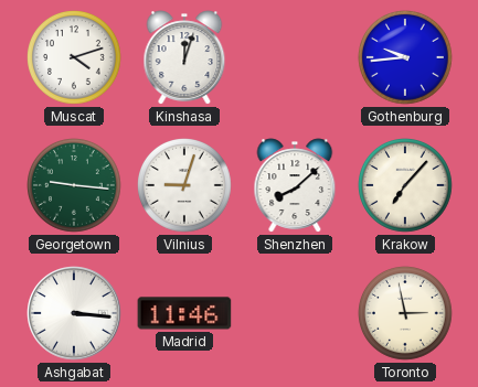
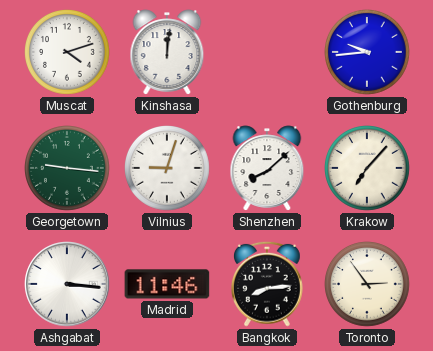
Kinshasa: 12:03 -> 12:01 (167, 52)
Bangkok: none -> 8:14 (268, 284)
Toronto: 2:58 -> 2:54 (368, 285)
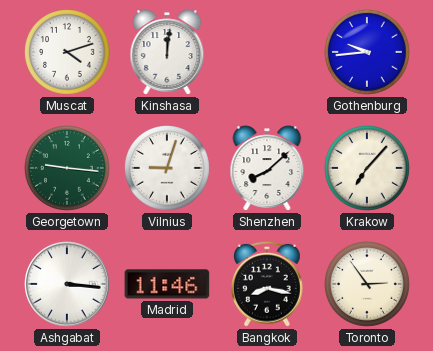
Bangkok: 8:14 -> 8:17 (268, 284)
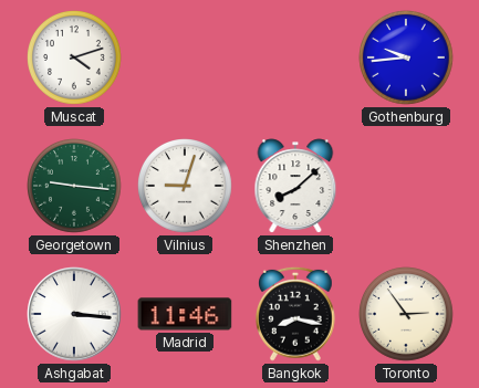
Kinshasa: 12:01 -> none (167, 52)
Krakow: 7:07 -> none (368, 169)
